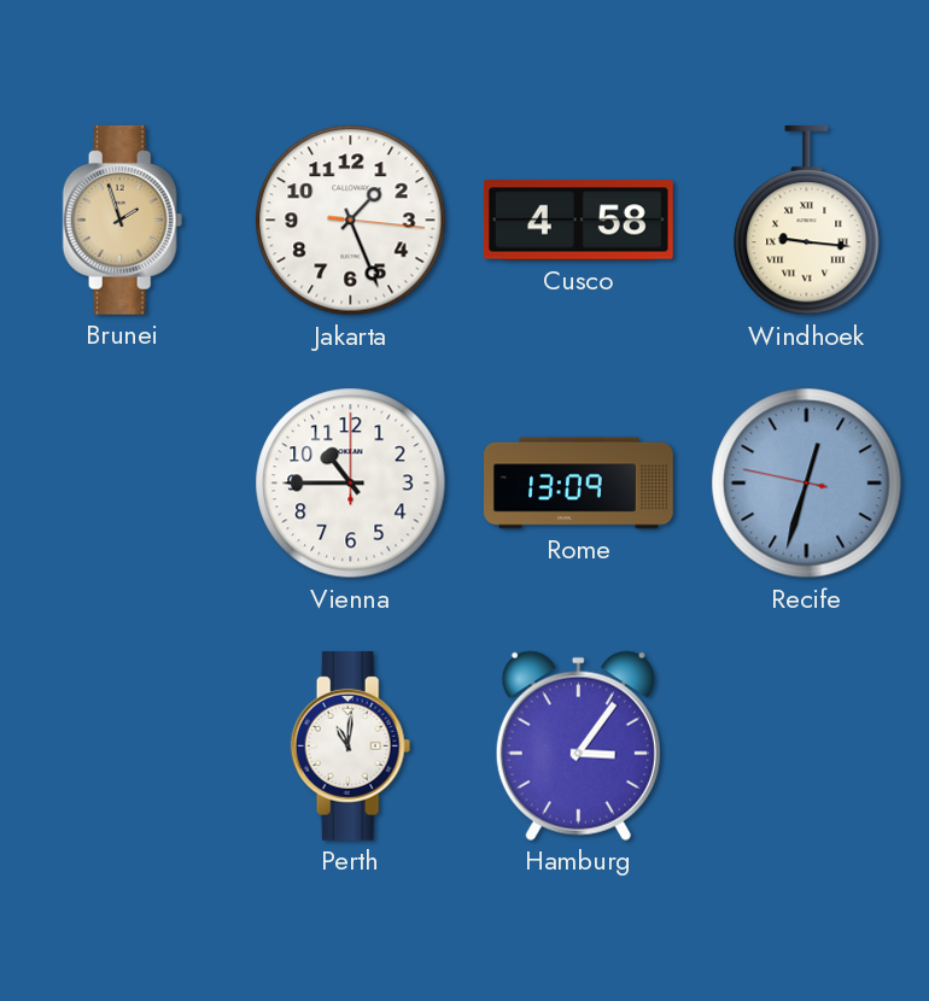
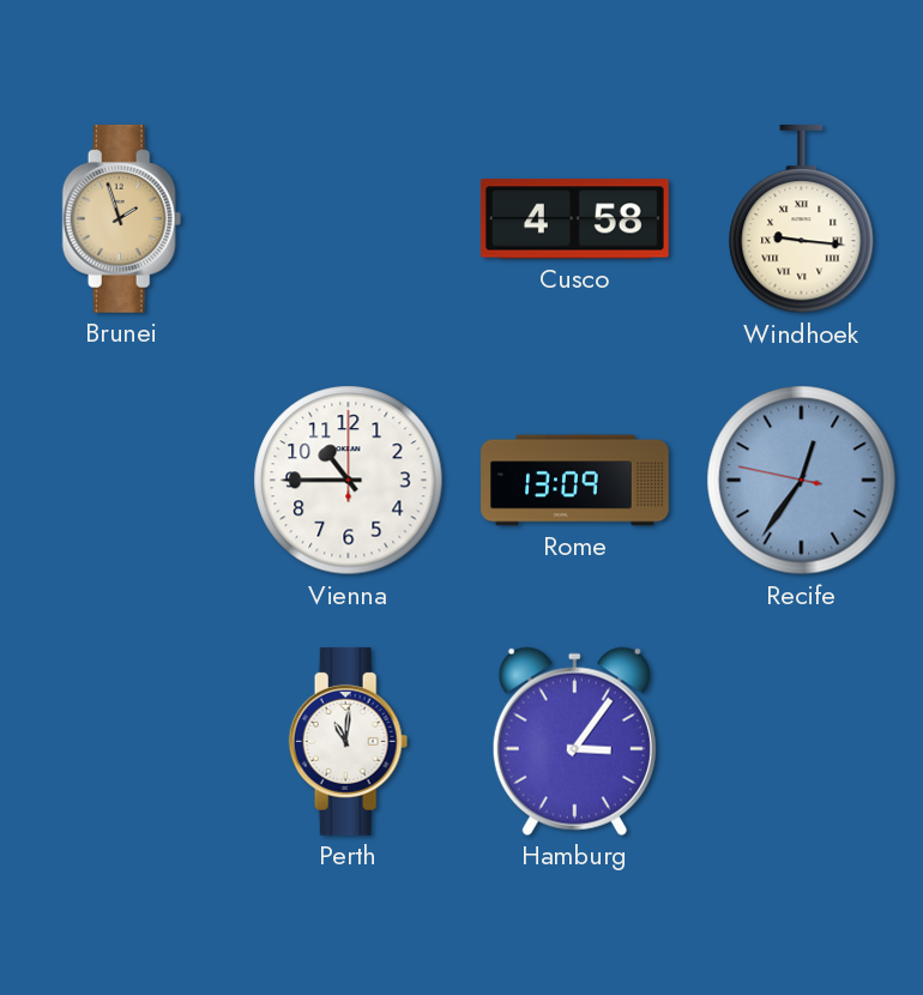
Jakarta: 1:26 -> none (351, 221)
Recife: 12:32 -> 12:35 (802, 481)
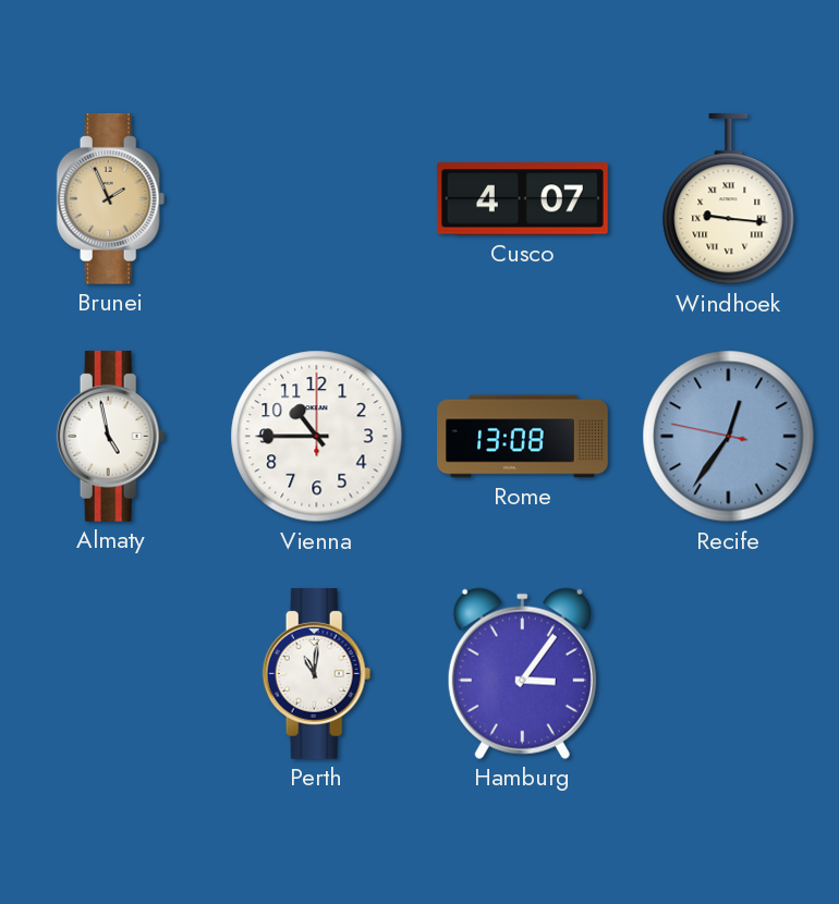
Brunei: 1:57 -> 1:56 (111, 198)
Cusco: 4:58 -> 4:07 (523, 199)
Almaty: none -> 4:58 (111, 436)
Rome: 13:09 -> 13:08 (523, 437)
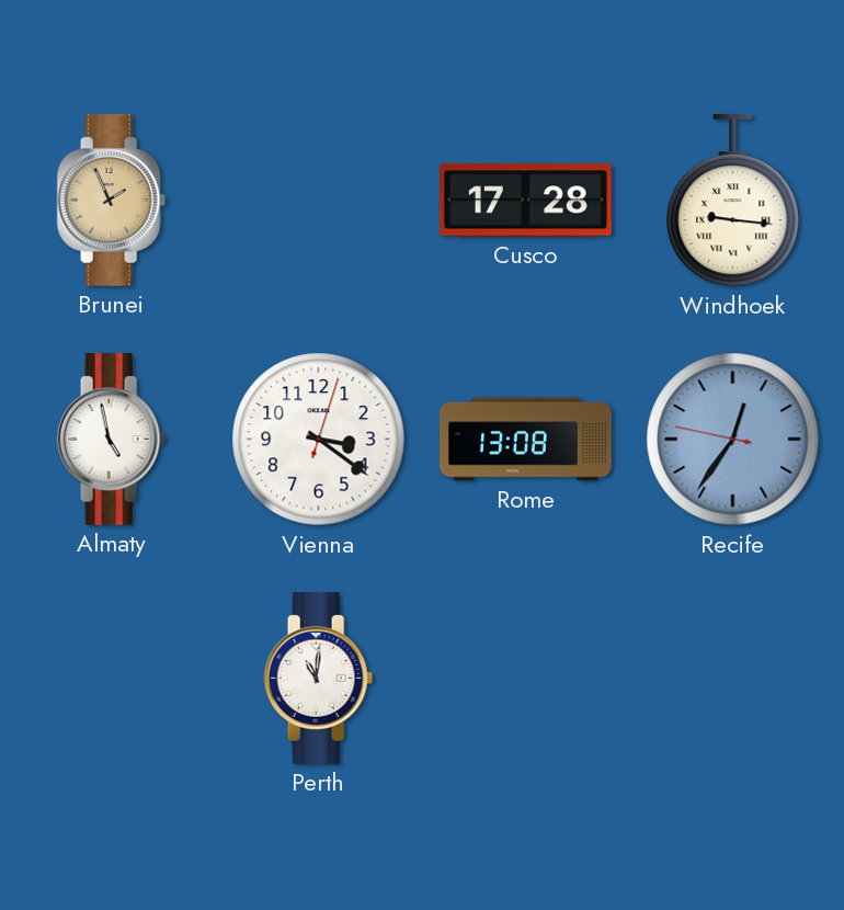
Cusco: 4:07 -> 17:28 (526, 201)
Vienna: 10:45 -> 3:21 (319, 440)
Hamburg: 3:06 -> none (522, 673)
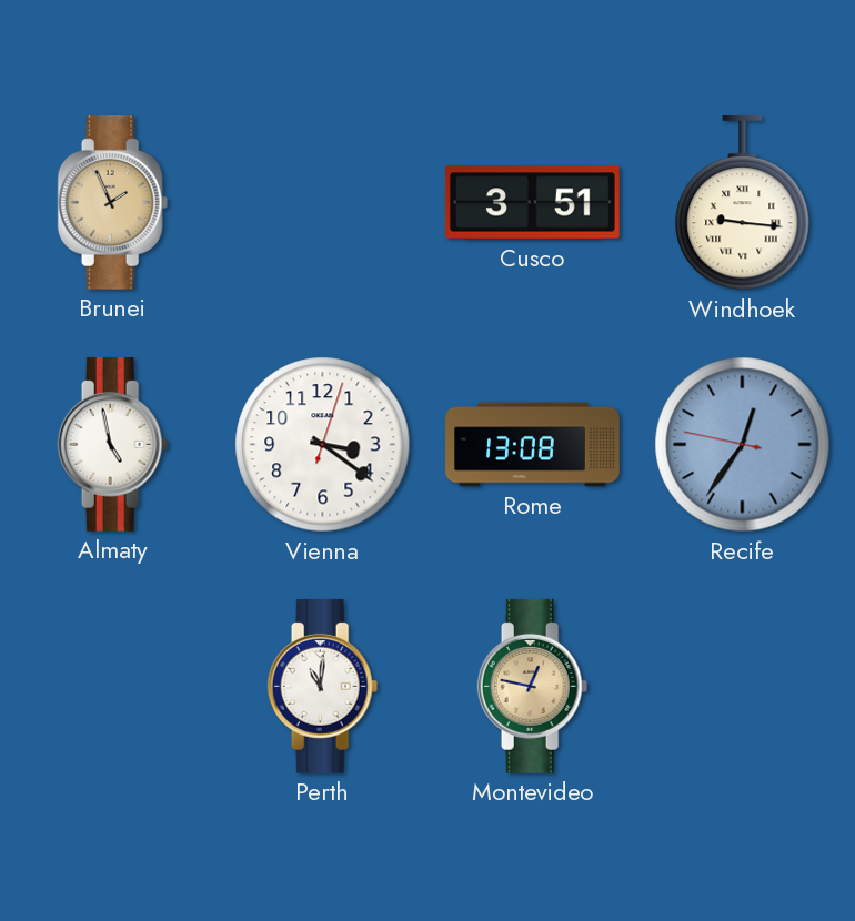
Cusco: 17:28 -> 3:51 (533, 203)
Montevideo: none -> 12:47 (533, 686)
